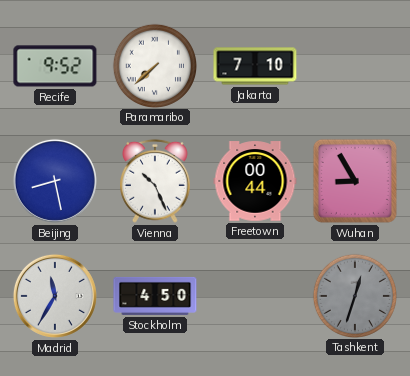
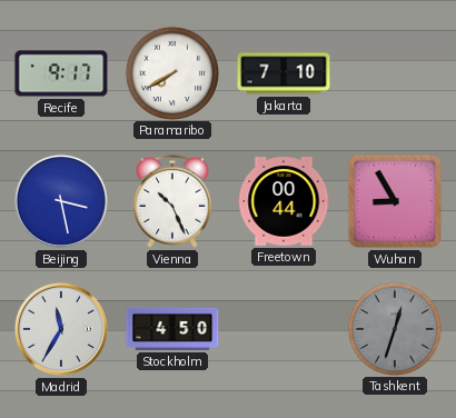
Recife: 9:52 -> 9:17 (61, 73)
Paramaribo: 7:38 -> 7:40 (171, 72)
Beijing: 8:28 -> 3:28 (61, 201)
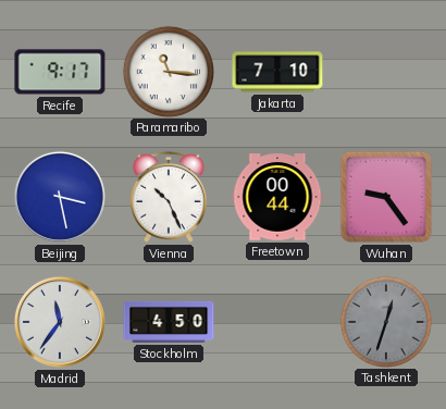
Paramaribo: 7:40 -> 11:16 (168, 71)
Wuhan: 8:55 -> 9:24 (386, 197)
Madrid: 11:35 -> 11:36 (60, 322)
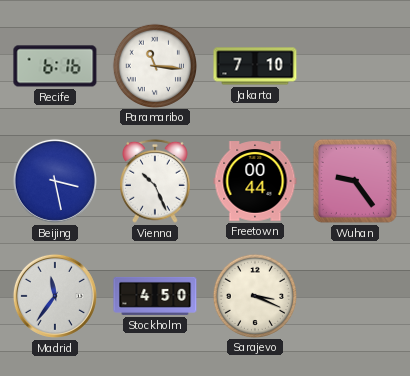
Recife: 9:17 -> 6:16 (55, 66)
Sarajevo: none -> 3:19 (254, 295)
Tashkent: 12:33 -> none (385, 321)
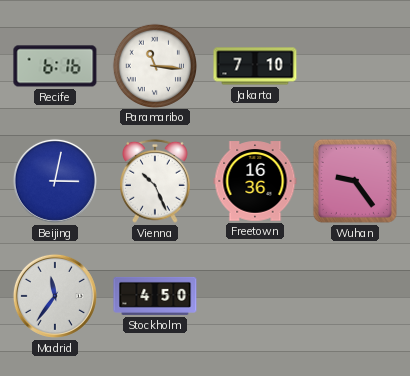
Beijing: 3:28 -> 3:02 (55, 181)
Freetown: 00:44 -> 16:36 (255, 181)
Sarajevo: 3:19 -> none (254, 295)
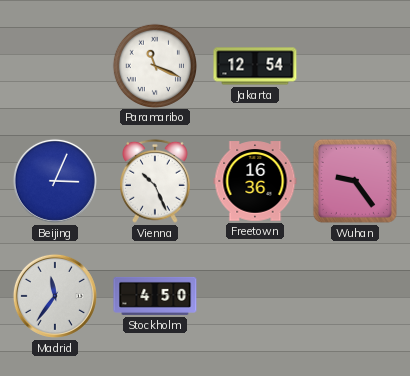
Recife: 6:16 -> none (55, 66)
Paramaribo: 11:16 -> 11:19 (154, 65)
Jakarta: 7:10 -> 12:54 (255, 66)
Beijing: 3:02 -> 3:04 (55, 181)
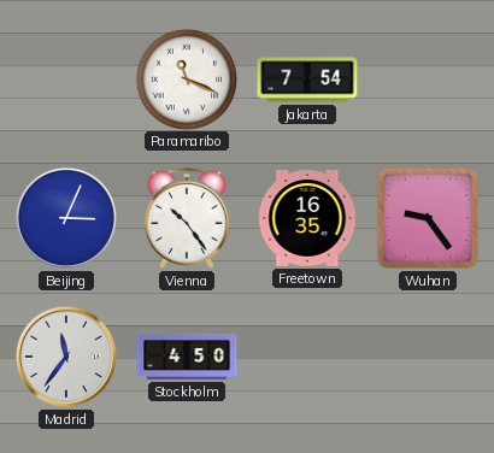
Jakarta: 12:54 -> 7:54 (307, 80)
Vienna: 10:26 -> 10:24 (188, 218)
Freetown: 16:36 -> 16:35 (307, 218)
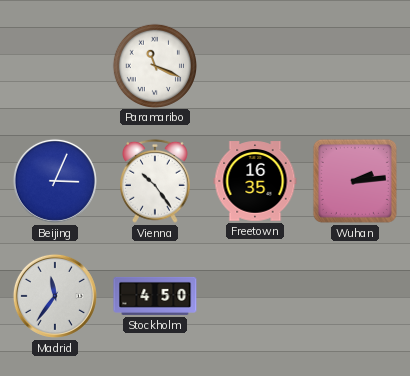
Jakarta: 7:54 -> none (307, 80)
Wuhan: 9:24 -> 2:14 (355, 181)
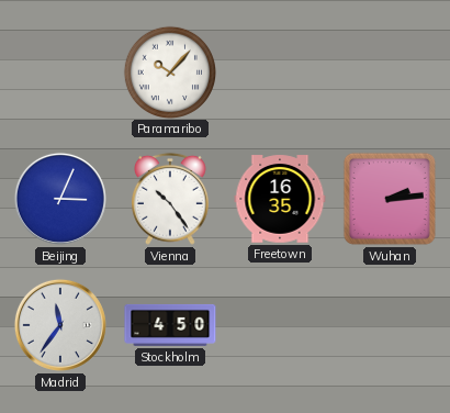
Paramaribo: 11:19 -> 10:07 (169, 71)
